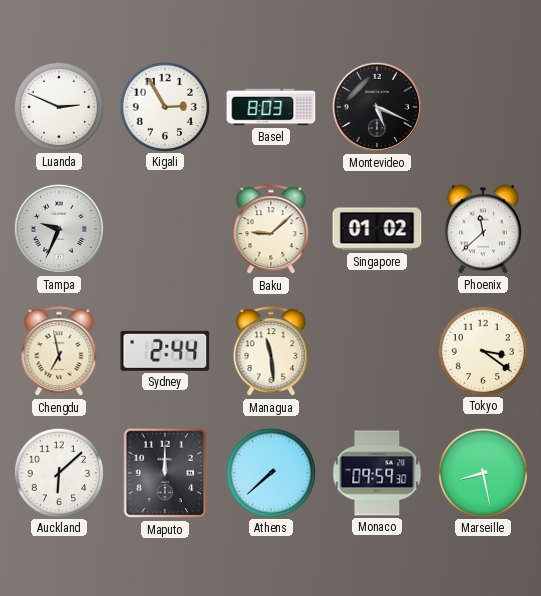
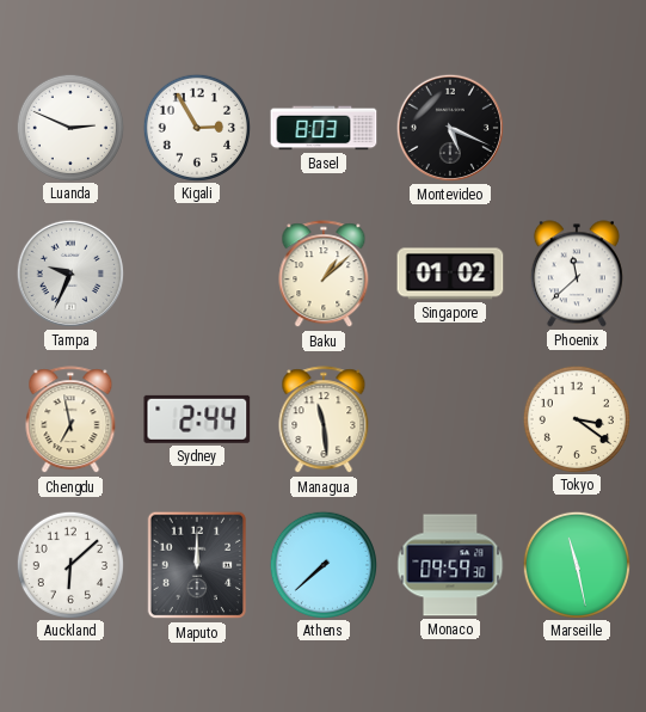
Baku: 9:08 -> 1:08 (324, 275)
Marseille: 8:28 -> 11:28 (576, 564)
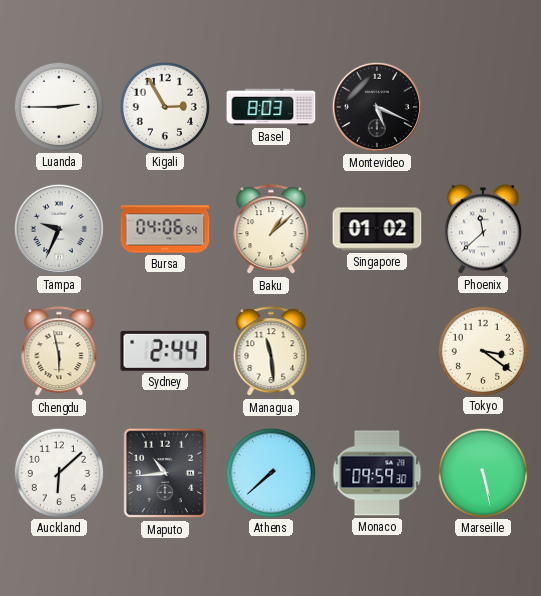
Luanda: 2:49 -> 2:45 (58, 106)
Bursa: none -> 04:06 (165, 229)
Chengdu: 6:58 -> 5:58 (59, 352)
Maputo: 12:00 -> 10:44 (165, 473)
Marseille: 11:28 -> 5:28 (482, 472)
